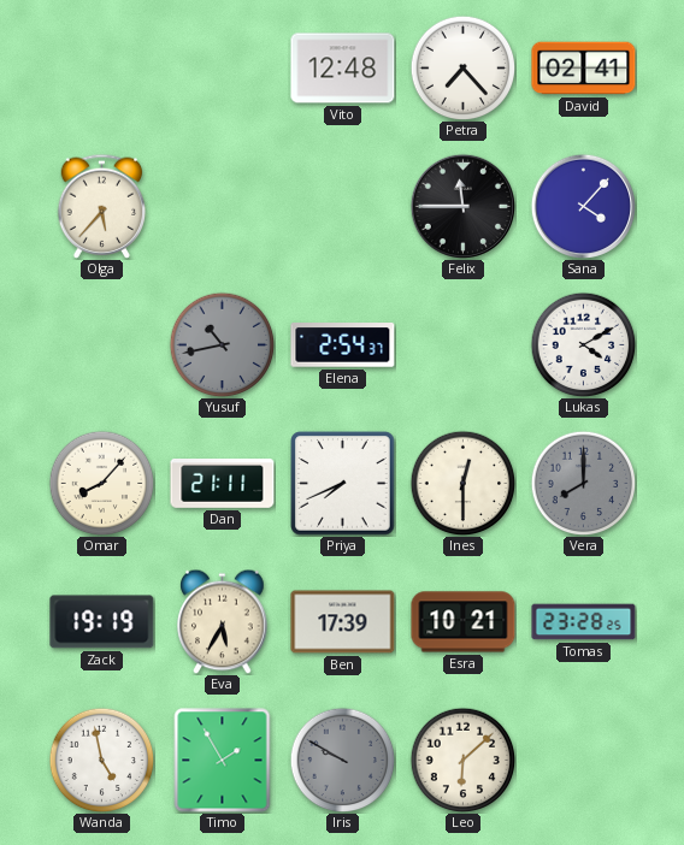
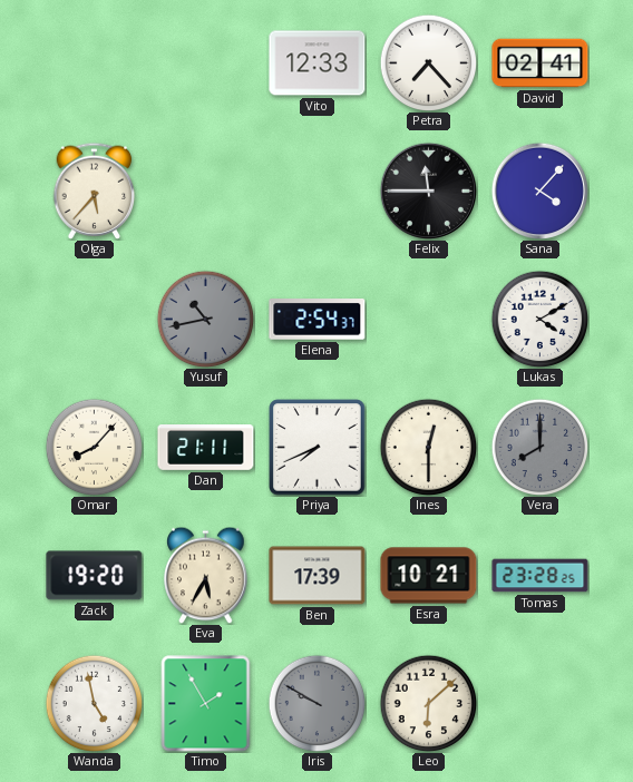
Vito: 12:48 -> 12:33 (318, 63)
Zack: 19:19 -> 19:20 (95, 576)
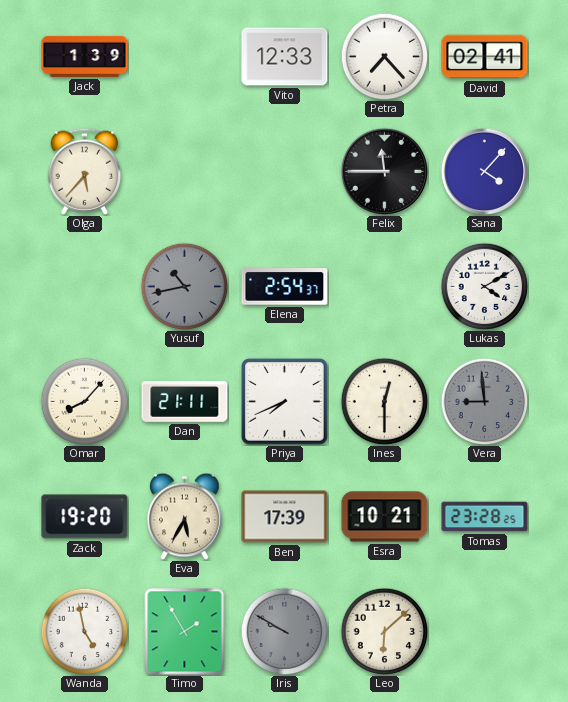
Jack: none -> 1:39 (85, 56)
Vera: 8:00 -> 8:59 (484, 401)
